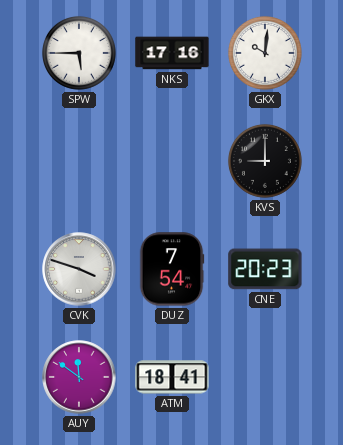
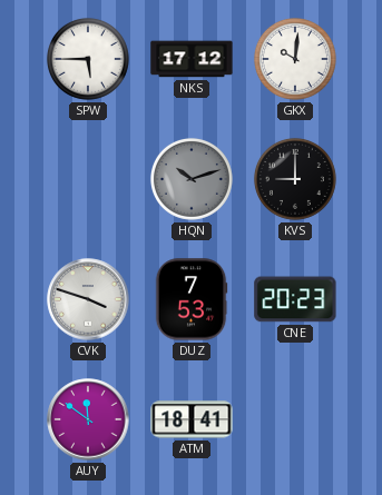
NKS: 17:16 -> 17:12 (192, 59)
HQN: none -> 10:12 (192, 179)
DUZ: 7:54 -> 7:53 (192, 299)
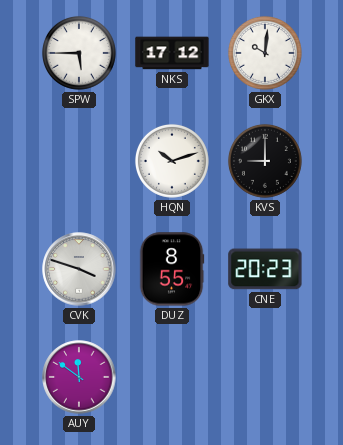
HQN dial: grey -> white (172, 161)
DUZ: 7:53 -> 8:55 (172, 269)
ATM: 18:41 -> none (192, 419)
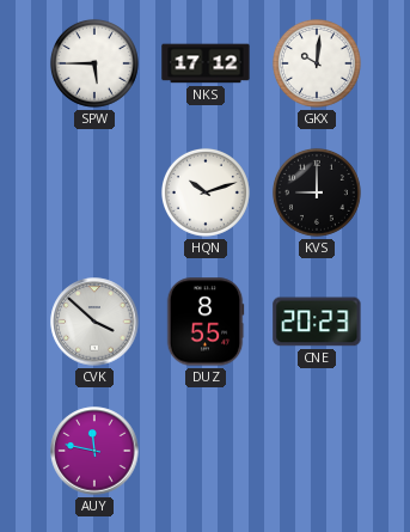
CVK: 3:48 -> 3:52 (94, 322)
AUY: 11:51 -> 11:47 (94, 451)
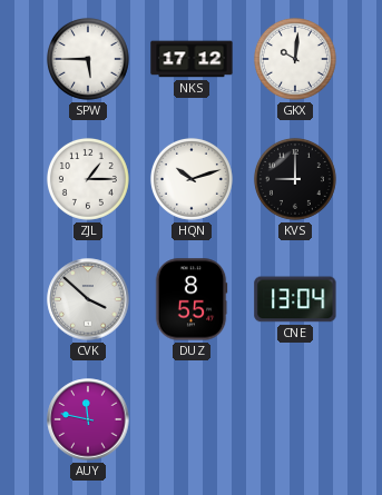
ZJL: none -> 1:15 (88, 179)
CNE: 20:23 -> 13:04 (295, 299)
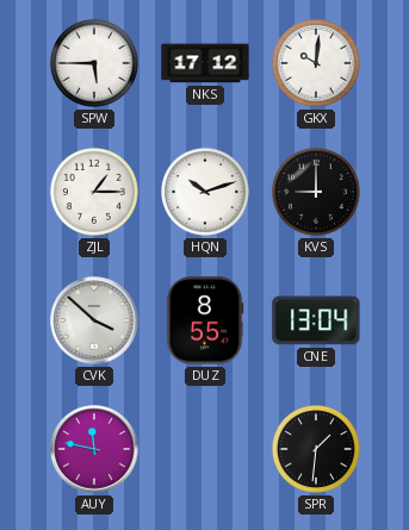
SPR: none -> 1:31 (316, 449)
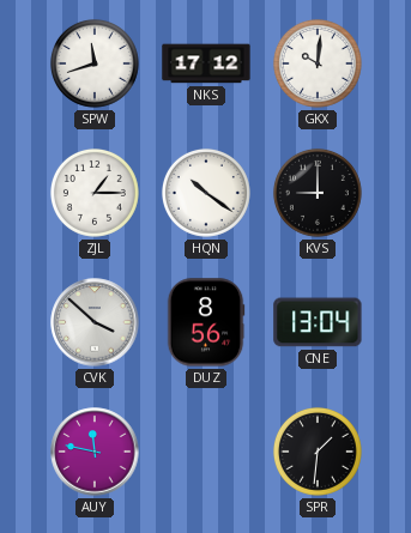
SPW: 5:45 -> 11:42 (95, 63)
HQN: 10:12 -> 10:21 (206, 193)
DUZ: 8:55 -> 8:56 (206, 322)
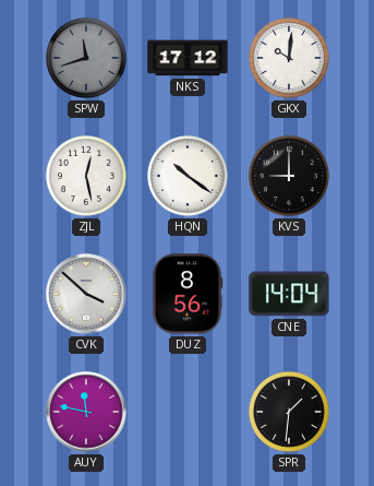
SPW dial: white -> grey (86, 58)
ZJL: 1:15 -> 12:28 (86, 176)
CNE: 13:04 -> 14:04 (289, 294)
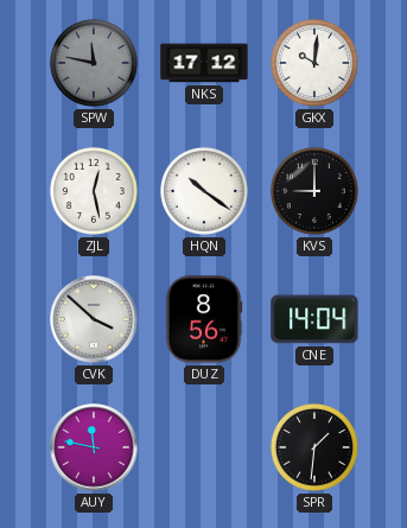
SPW: 11:42 -> 11:47 (94, 63)
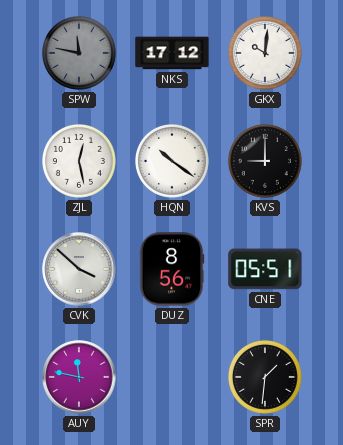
CNE: 14:04 -> 05:51 (265, 269)
